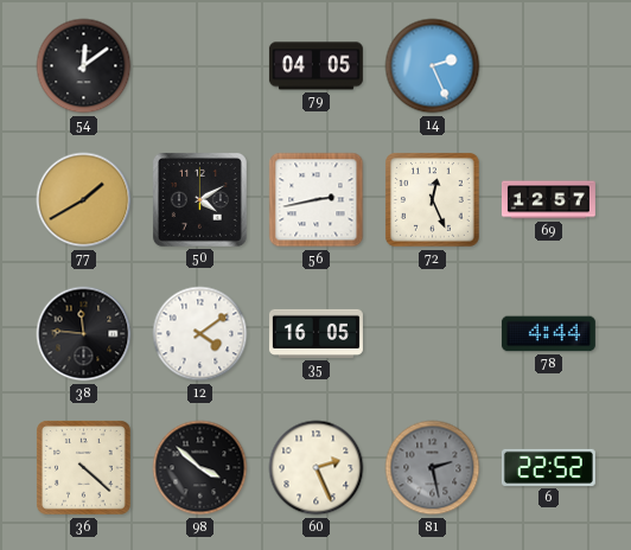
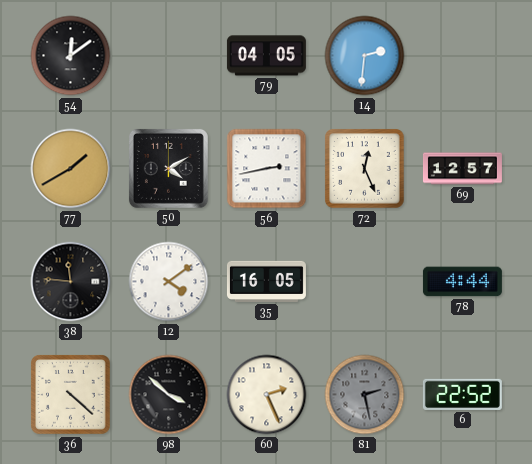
14: 2:26 -> 2:31 (365, 56)
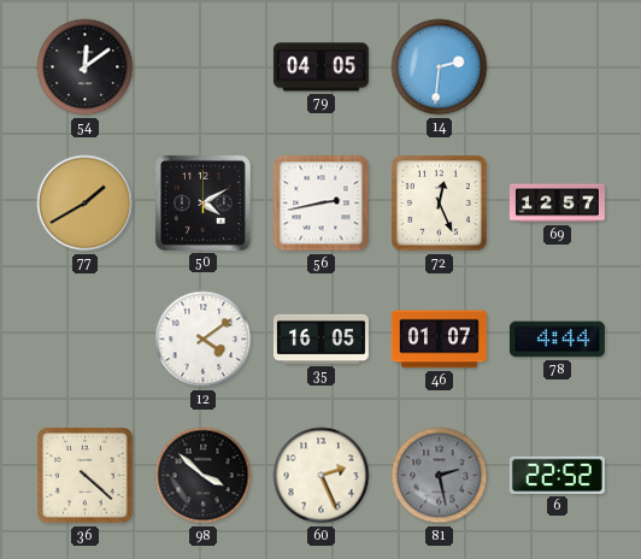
38: 11:46 -> none (71, 282)
46: none -> 01:07 (439, 340)
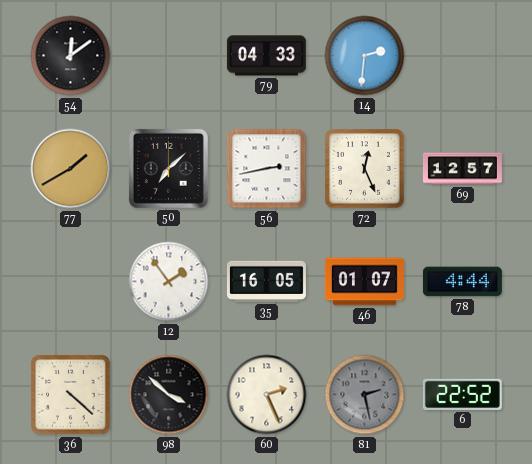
79: 04:05 -> 04:33 (266, 56)
50: 4:10 -> 7:08 (168, 168)
12: 4:09 -> 1:54 (169, 282)
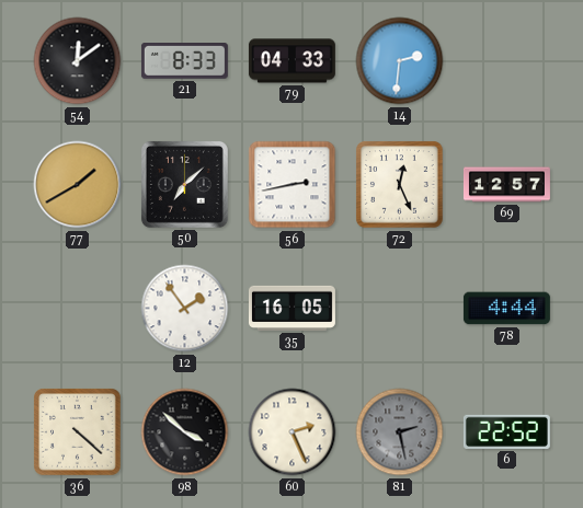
21: none -> 8:33 (184, 61)
46: 01:07 -> none (364, 282)
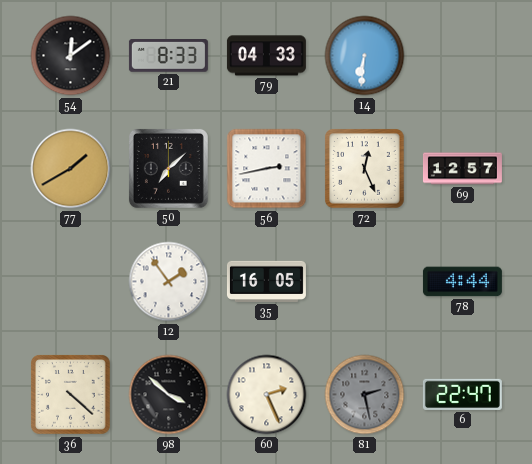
14: 2:31 -> 6:31 (365, 56)
6: 22:52 -> 22:47 (462, 394)
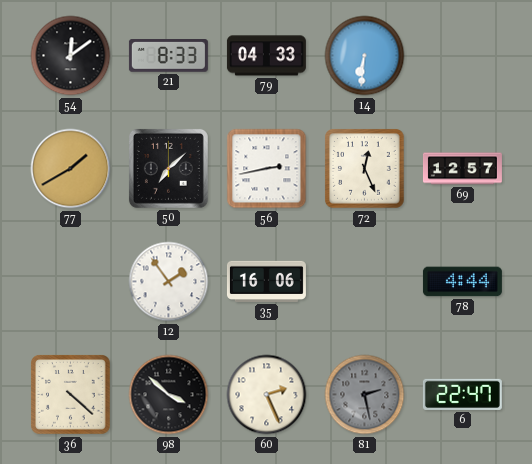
35: 16:05 -> 16:06 (266, 281)
